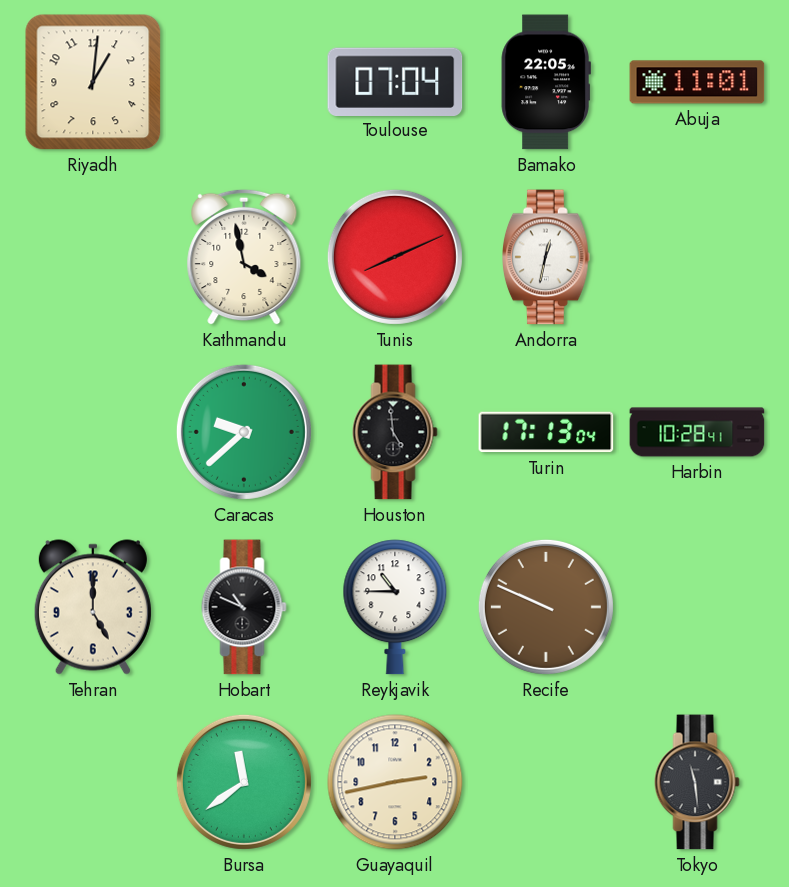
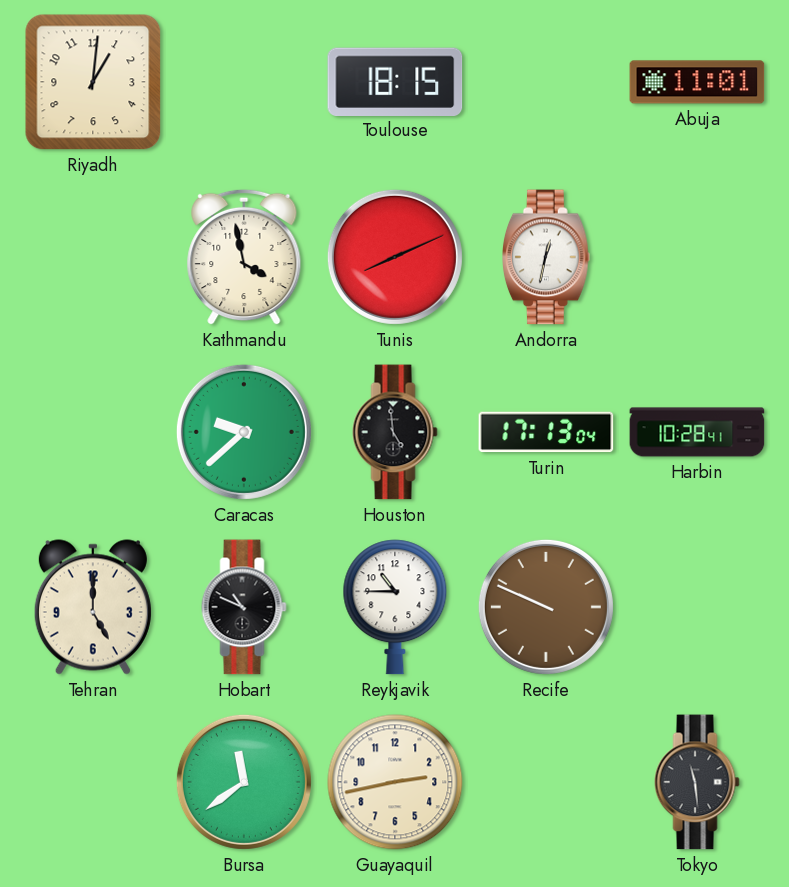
Toulouse: 07:04 -> 18:15 (395, 81)
Bamako: 22:05 -> none (546, 82)
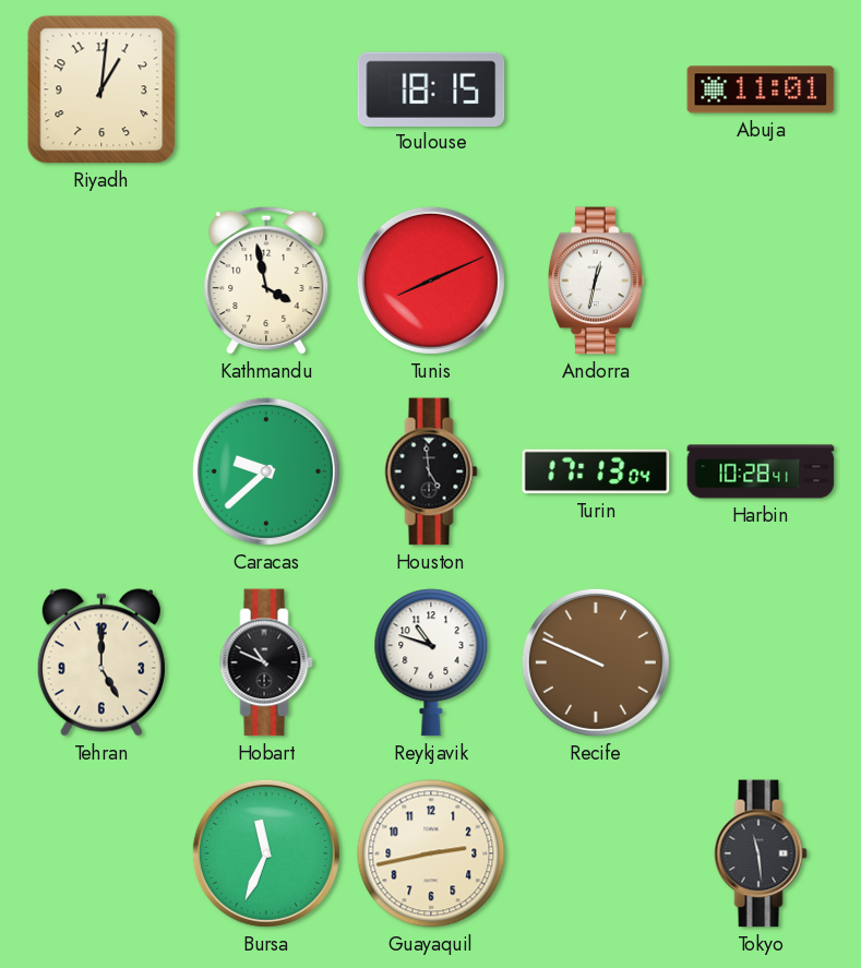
Reykjavik: 10:45 -> 10:48 (431, 662)
Bursa: 11:39 -> 11:34 (266, 853)
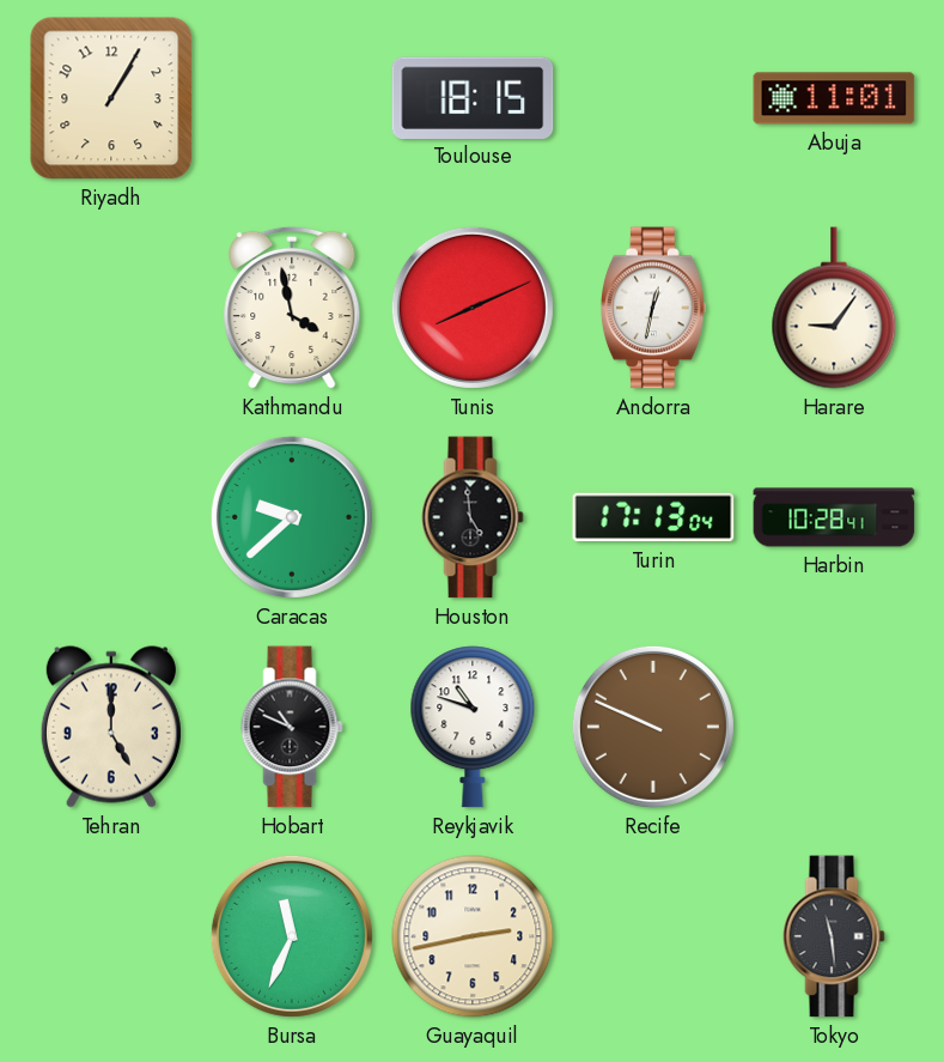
Riyadh: 1:01 -> 1:05 (111, 98)
Harare: none -> 9:06 (834, 308)
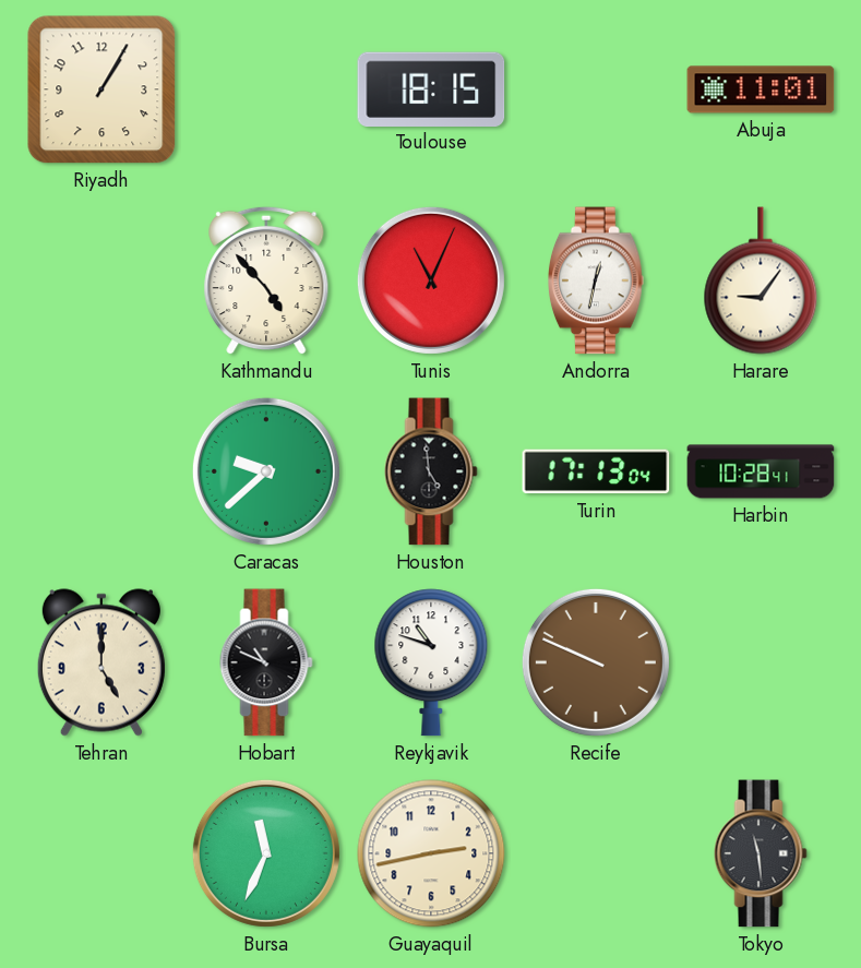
Kathmandu: 3:58 -> 4:53 (266, 280)
Tunis: 8:11 -> 11:04 (431, 280)
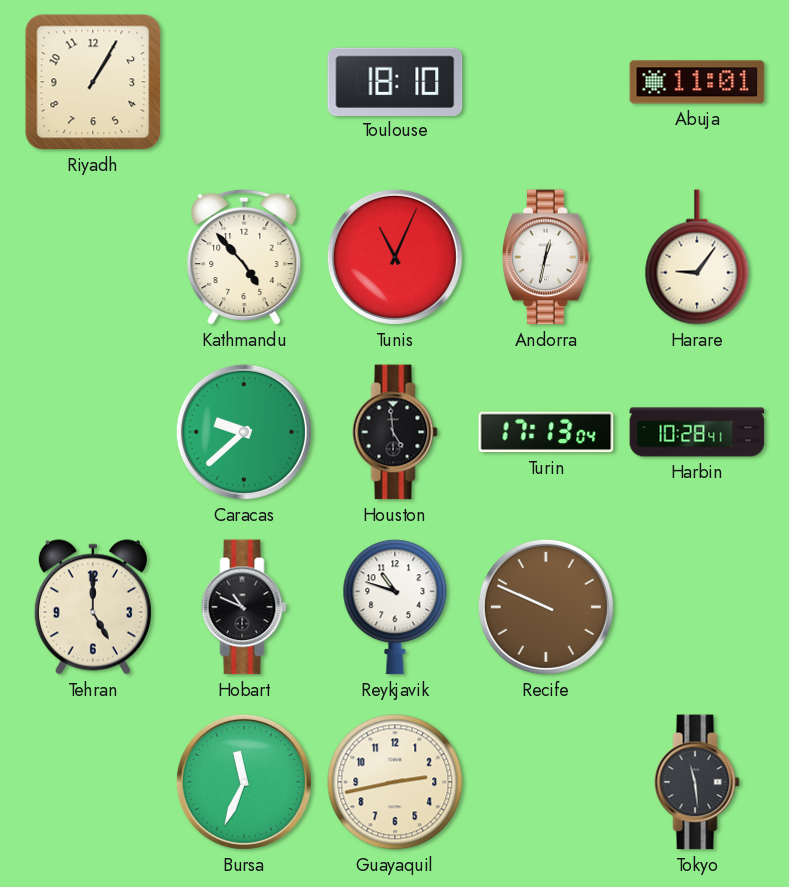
Toulouse: 18:15 -> 18:10 (395, 81)
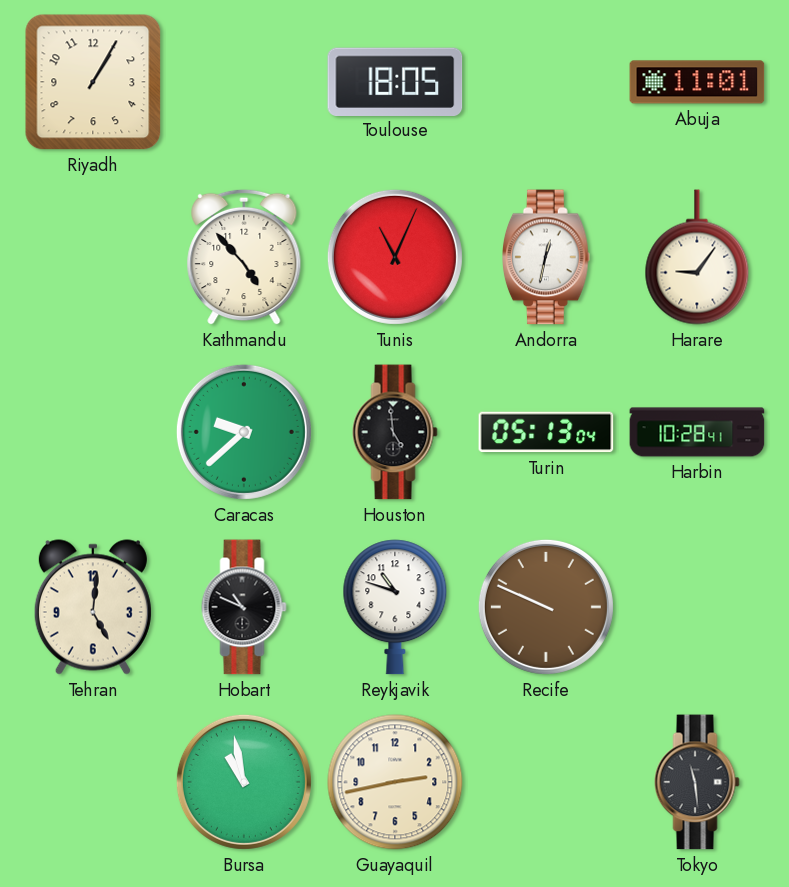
Toulouse: 18:10 -> 18:05 (395, 81)
Turin: 17:13 -> 05:13 (546, 432)
Tehran: 5:00 -> 5:01 (93, 607)
Bursa: 11:34 -> 10:58 (244, 782)
